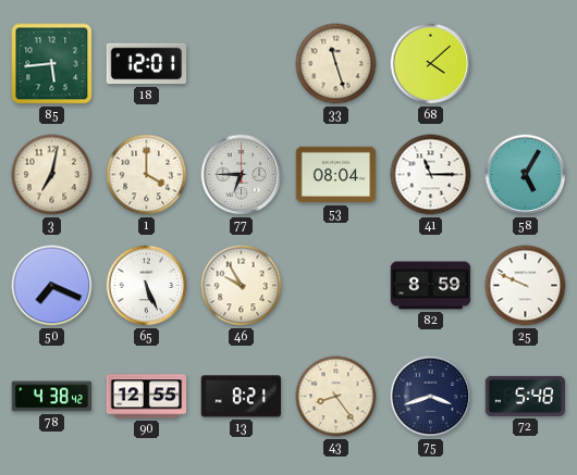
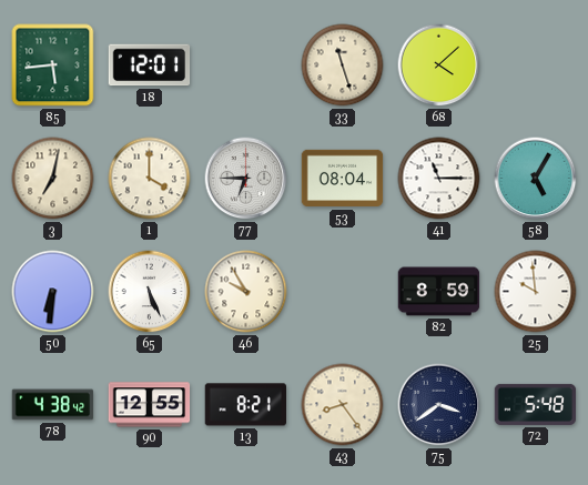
50: 7:19 -> 6:31 (53, 292)
25: 9:49 -> 9:59 (536, 292)
75: 3:42 -> 3:39 (439, 405)
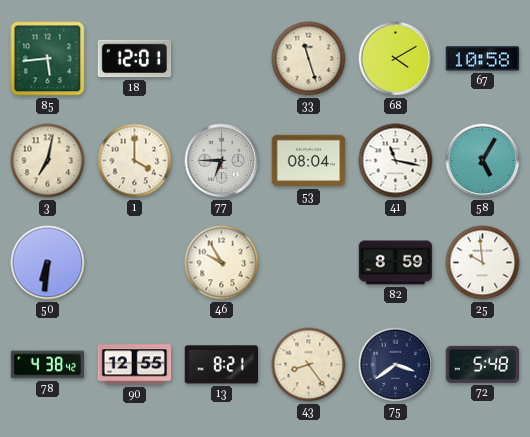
68: 4:08 -> 4:10 (396, 59)
67: none -> 10:58 (483, 59)
41: 11:15 -> 11:17 (396, 161)
65: 5:26 -> none (150, 292)
